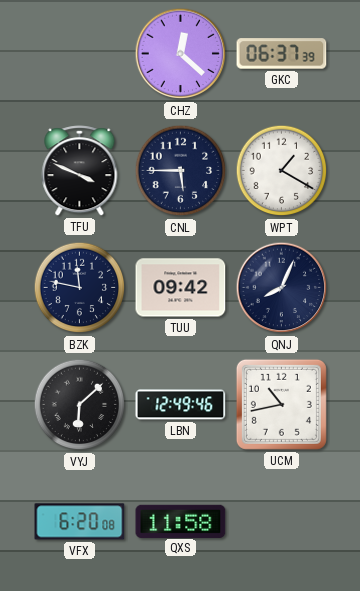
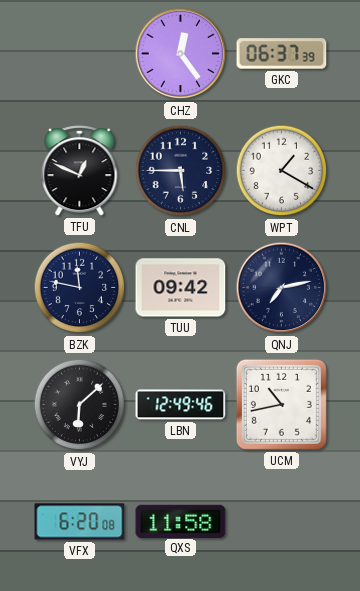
CHZ: 12:22 -> 12:24 (181, 54)
TFU: 3:49 -> 12:49 (80, 171)
QNJ: 8:04 -> 7:13 (282, 288)
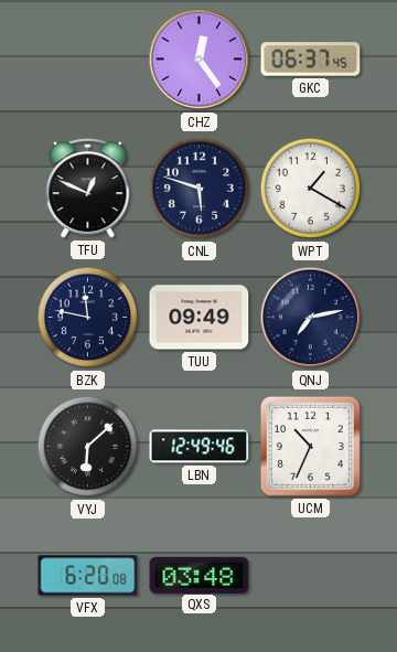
GKC: 06:37:39 -> 06:37:45 (311, 60)
CNL: 5:45 -> 5:48 (200, 189)
TUU: 09:42 -> 09:49 (200, 318)
UCM: 10:43 -> 10:34 (310, 446)
QXS: 11:58 -> 03:48 (200, 575)
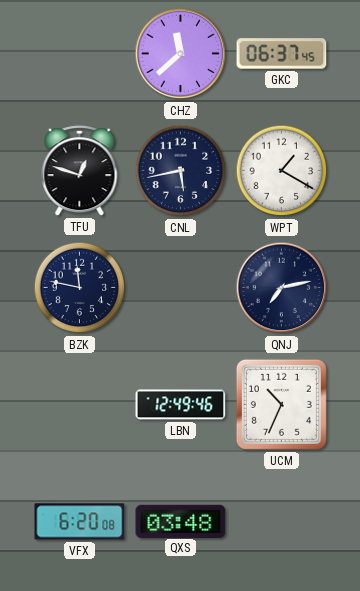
CHZ: 12:24 -> 11:38 (181, 54)
TFU: 12:49 -> 12:48 (80, 171)
CNL: 5:48 -> 5:43 (181, 171)
TUU: 09:49 -> none (200, 318)
VYJ: 6:08 -> none (88, 447)
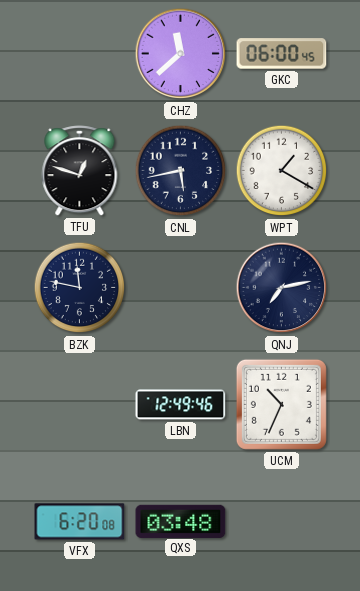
GKC: 06:37 -> 06:00 (282, 54)
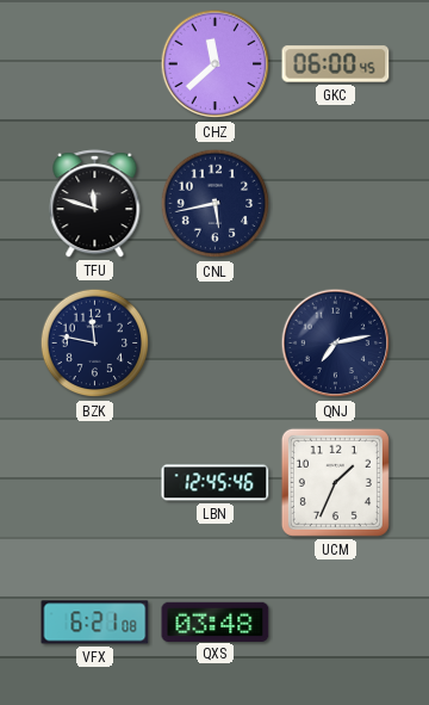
TFU: 12:48 -> 11:48 (95, 204)
WPT: 1:20 -> none (282, 171)
LBN: 12:49 -> 12:45 (216, 483)
UCM: 10:34 -> 1:34 (335, 482)
VFX: 6:20 -> 6:21 (95, 623)
